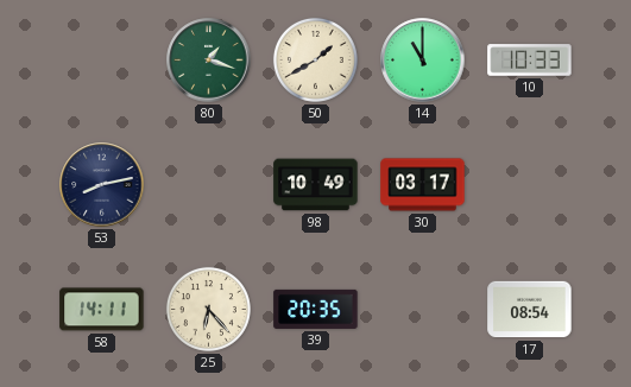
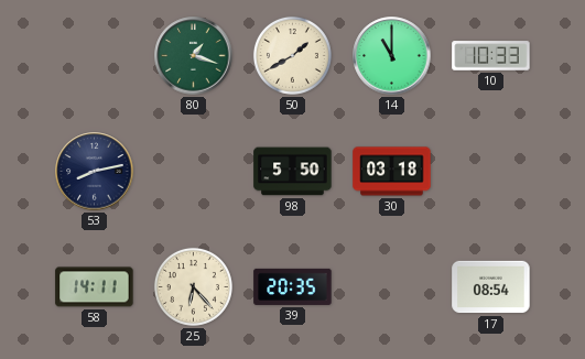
98: 10:49 -> 5:50 (293, 172)
30: 03:17 -> 03:18 (392, 172)
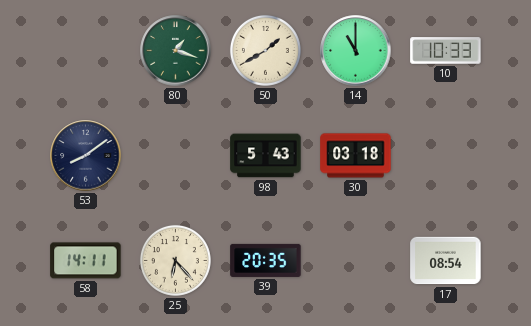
53: 8:13 -> 8:09 (86, 156)
98: 5:50 -> 5:43 (266, 156)
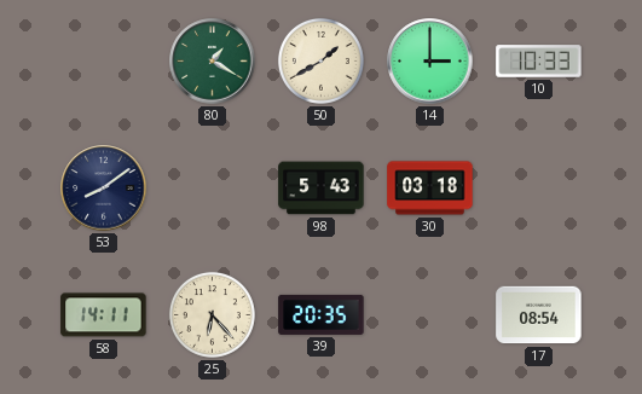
80: 1:18 -> 1:20 (213, 62)
14: 11:00 -> 3:00 (430, 62)
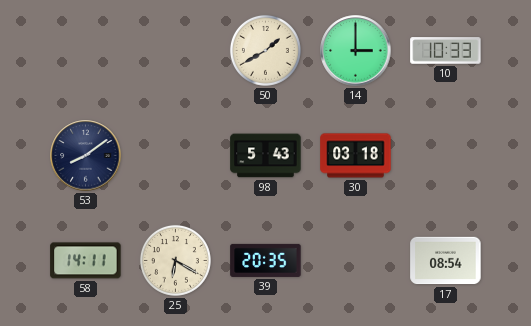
80: 1:20 -> none (213, 62)
25: 6:23 -> 6:20 (175, 260)
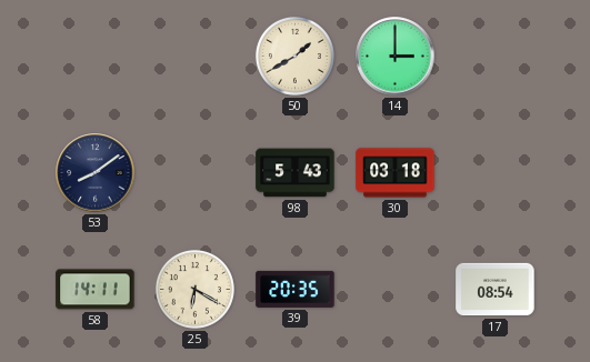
10: 10:33 -> none (446, 51)
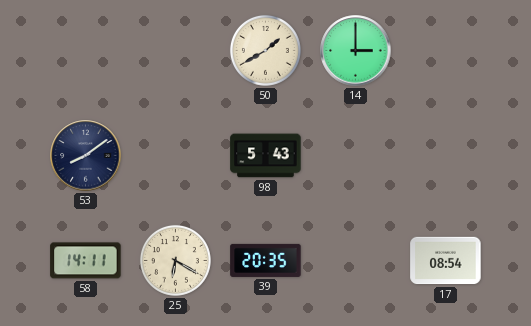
30: 03:18 -> none (396, 173)
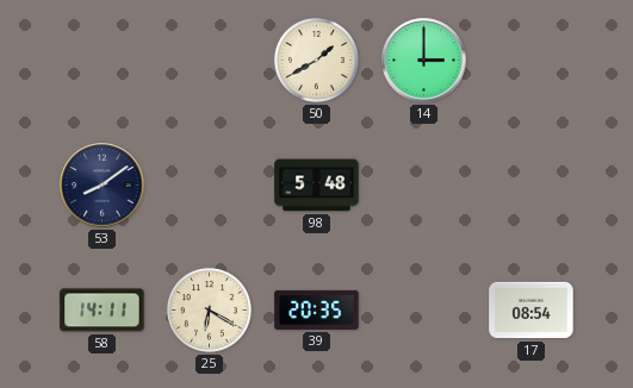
98: 5:43 -> 5:48 (317, 186)
